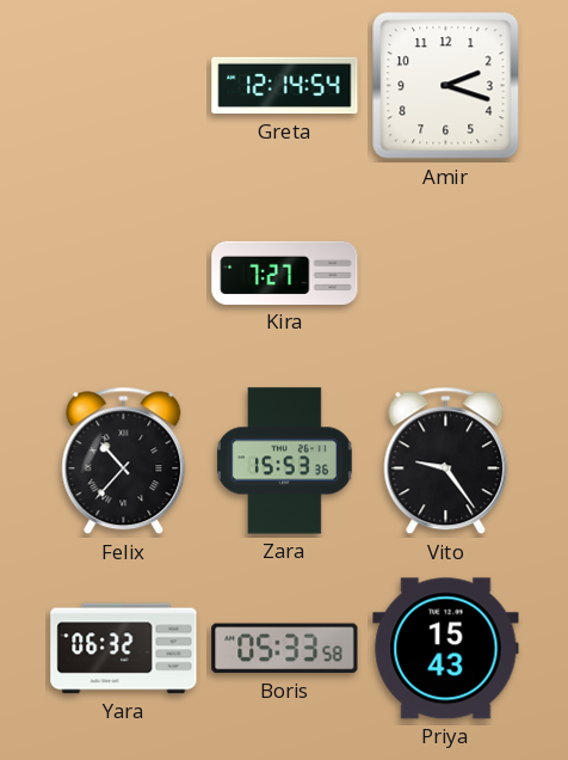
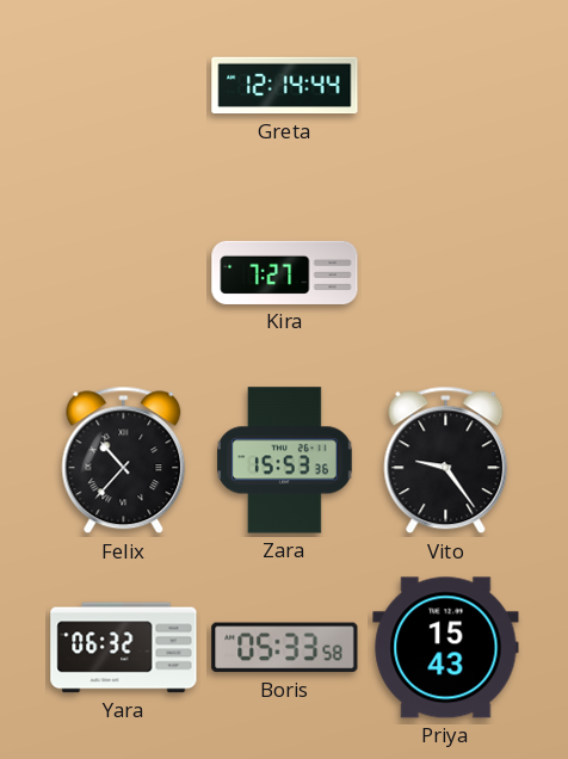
Greta: 12:14:54 -> 12:14:44 (285, 86)
Amir: 2:18 -> none (446, 86)
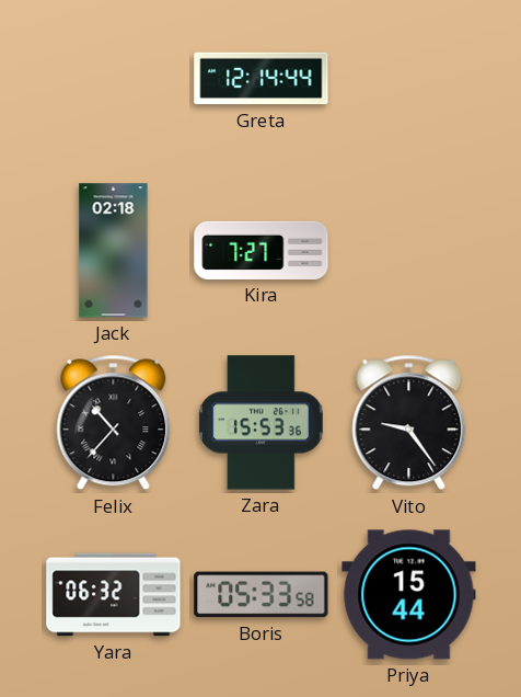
Jack: none -> 02:18 (114, 251)
Priya: 15:43 -> 15:44 (409, 595)
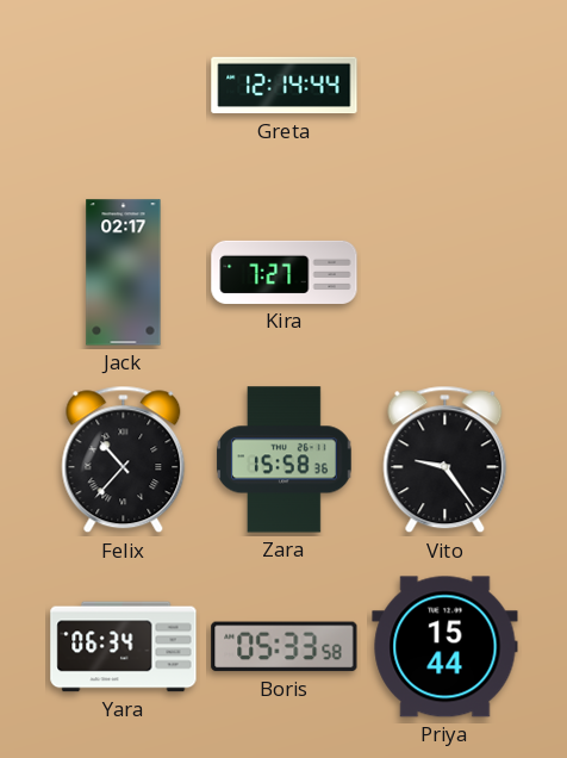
Jack: 02:18 -> 02:17 (124, 273)
Zara: 15:53 -> 15:58 (285, 460)
Yara: 06:32 -> 06:34 (124, 647)
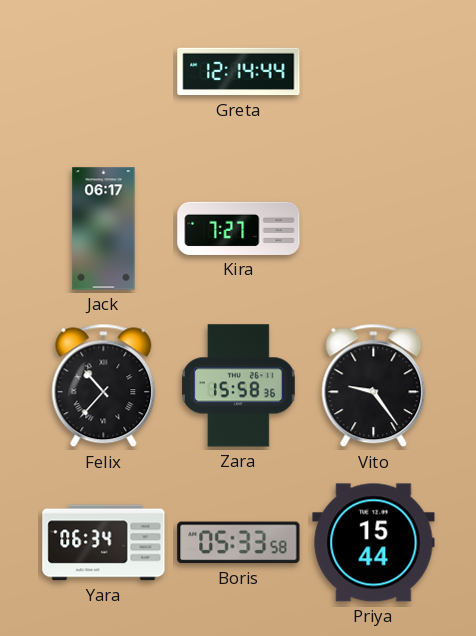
Jack: 02:17 -> 06:17 (104, 229)
